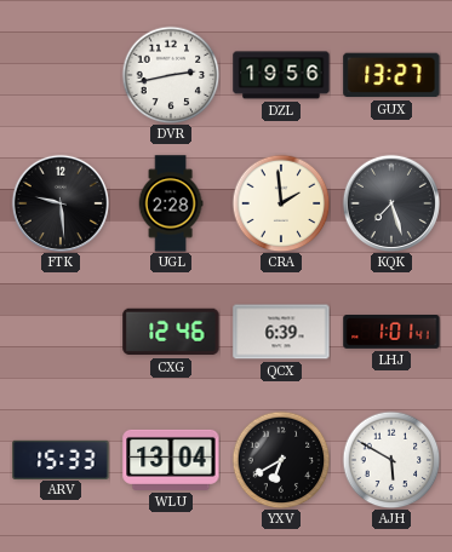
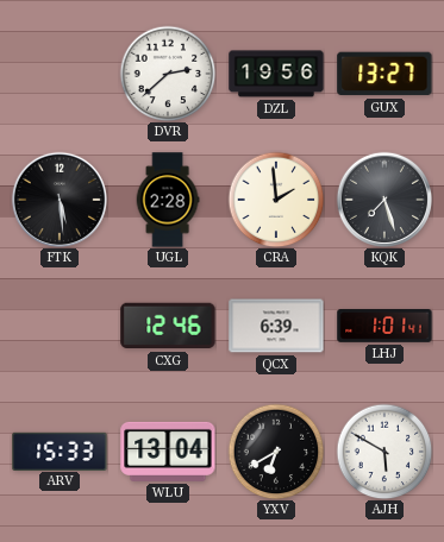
DVR: 2:43 -> 2:38 (168, 74)
FTK: 9:29 -> 5:29 (58, 200)
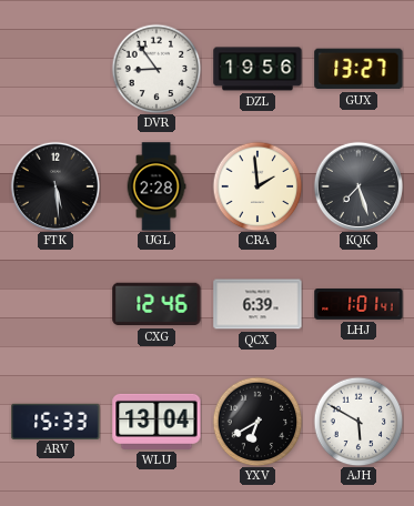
DVR: 2:38 -> 8:54 (156, 69)
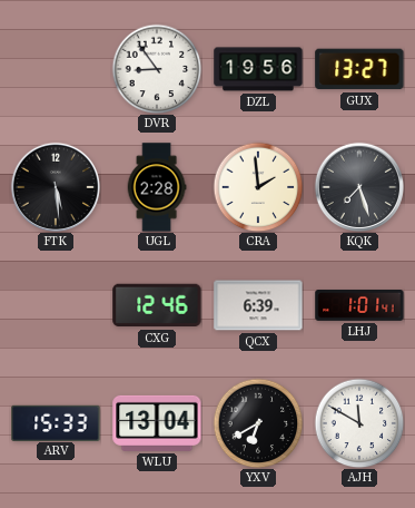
AJH: 5:50 -> 11:50 (359, 423)
